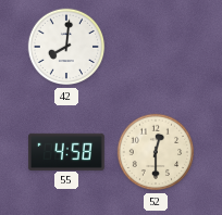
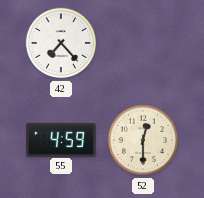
42: 8:01 -> 7:23 (61, 43)
55: 4:58 -> 4:59 (62, 139)
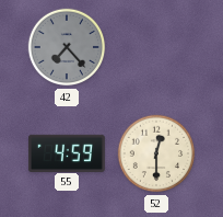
42 dial: white -> grey (67, 47)
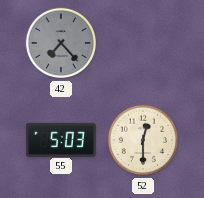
55: 4:59 -> 5:03 (62, 139)
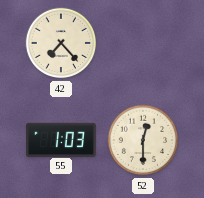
42 dial: grey -> cream (61, 43)
55: 5:03 -> 1:03 (62, 139)
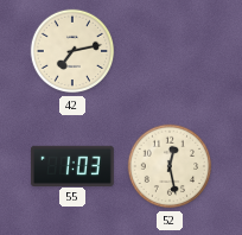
42: 7:23 -> 7:13 (72, 51)
52: 12:30 -> 12:28 (170, 166)
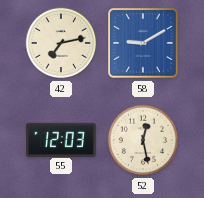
58: none -> 9:10 (143, 43)
55: 1:03 -> 12:03 (62, 139)
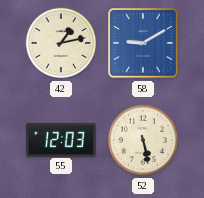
42: 7:13 -> 1:13 (61, 43)
52: 12:28 -> 5:28 (143, 140)
